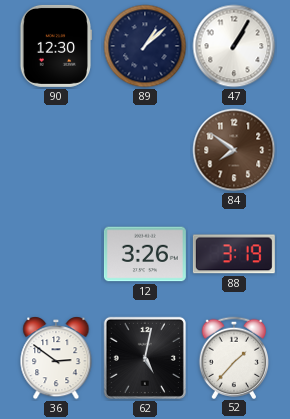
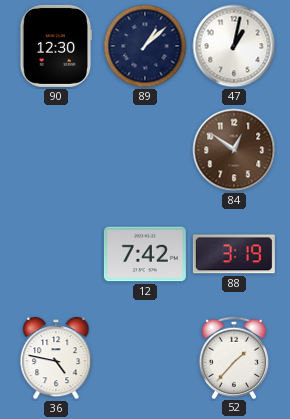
47: 1:05 -> 1:02 (234, 46)
84: 7:51 -> 12:51 (234, 150)
12: 3:26 -> 7:42 (145, 254)
36: 2:51 -> 4:47 (56, 358)
62: 5:02 -> none (145, 358)
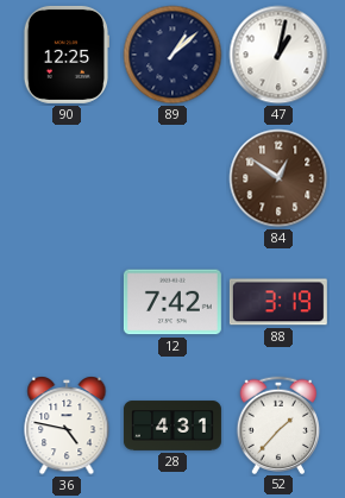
90: 12:30 -> 12:25 (65, 55)
28: none -> 4:31 (172, 425)
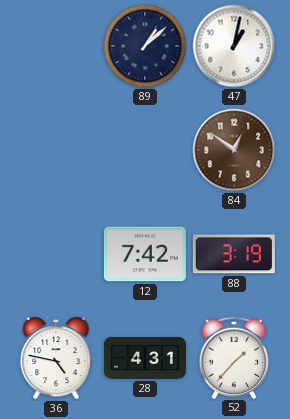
90: 12:25 -> none (65, 55)
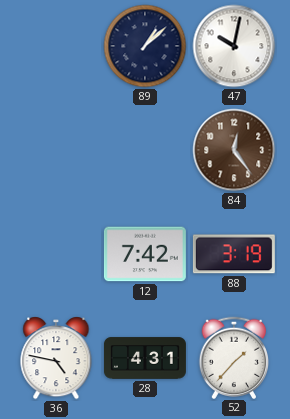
47: 1:02 -> 10:02 (234, 46)
84: 12:51 -> 12:24 (234, 150)
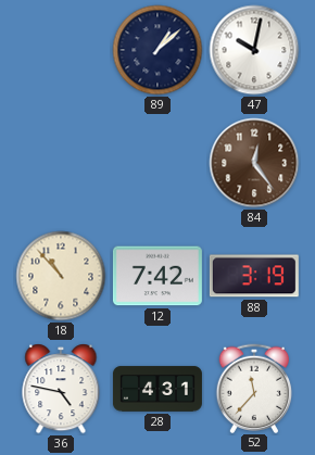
18: none -> 10:53 (61, 276)
52: 1:37 -> 11:37 (254, 388)
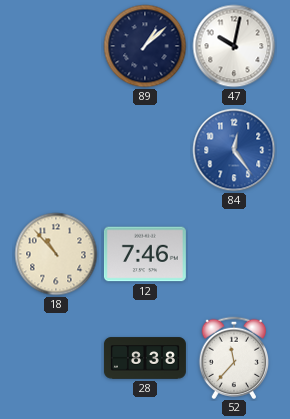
84 dial: brown -> blue (234, 150)
12: 7:42 -> 7:46 (145, 254)
88: 3:19 -> none (254, 276)
36: 4:47 -> none (61, 389)
28: 4:31 -> 8:38 (145, 358)
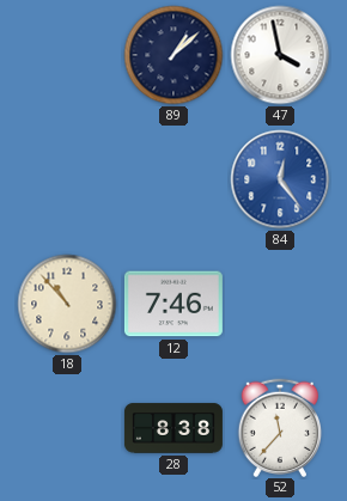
47: 10:02 -> 3:58 (280, 55)
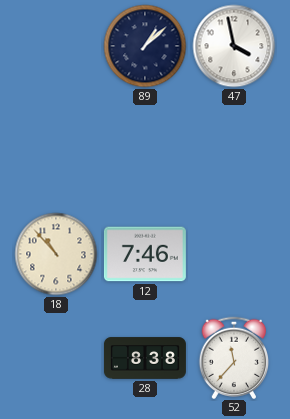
84: 12:24 -> none (280, 179)
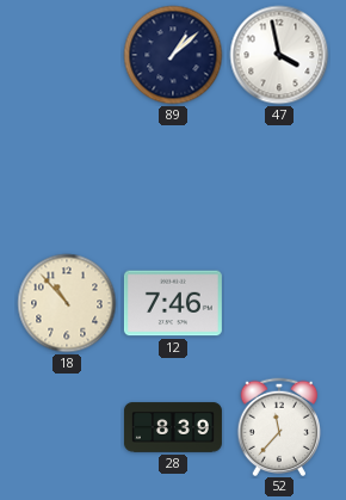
28: 8:38 -> 8:39 (173, 427)
